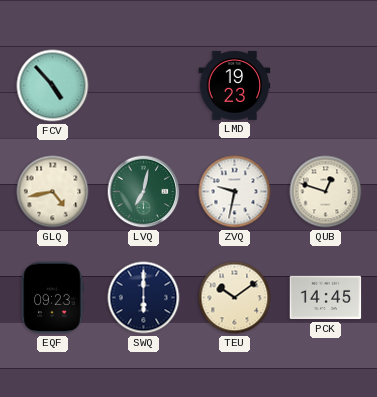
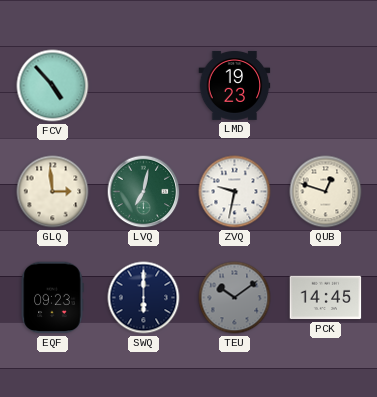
GLQ: 4:43 -> 2:59 (53, 192)
TEU dial: cream -> grey (235, 298)
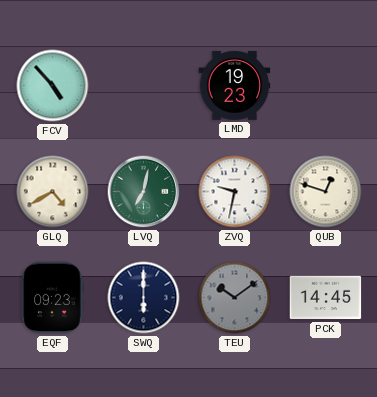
GLQ: 2:59 -> 4:40 (53, 192)
